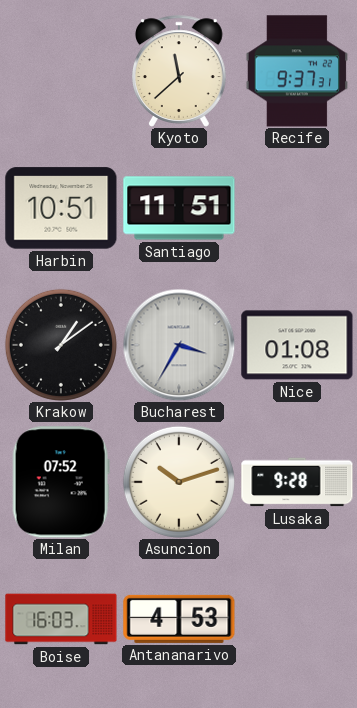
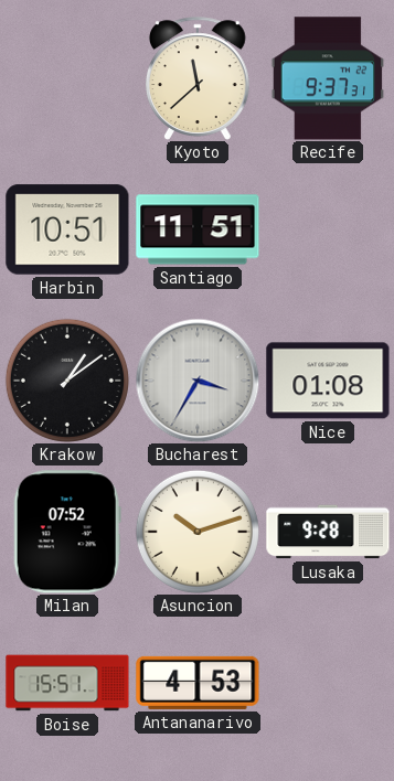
Boise: 16:03 -> 15:51 (67, 683)
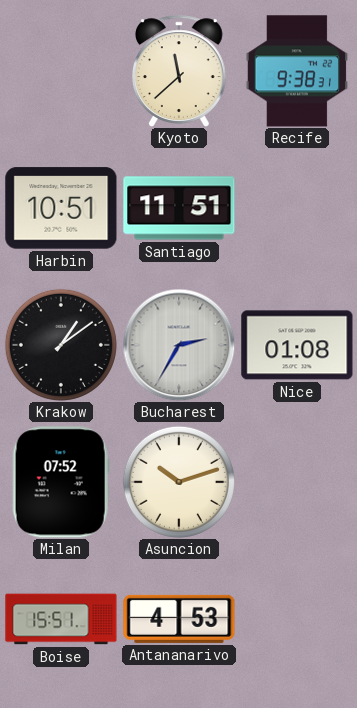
Recife: 9:37 -> 9:38 (297, 71)
Bucharest: 3:35 -> 2:35 (179, 345)
Lusaka: 9:28 -> none (328, 532)
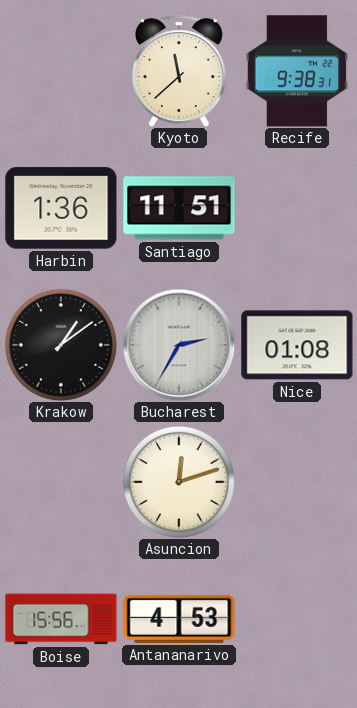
Harbin: 10:51 -> 1:36 (61, 208)
Milan: 07:52 -> none (61, 482)
Asuncion: 10:12 -> 12:12 (179, 482)
Boise: 15:51 -> 15:56 (61, 619)
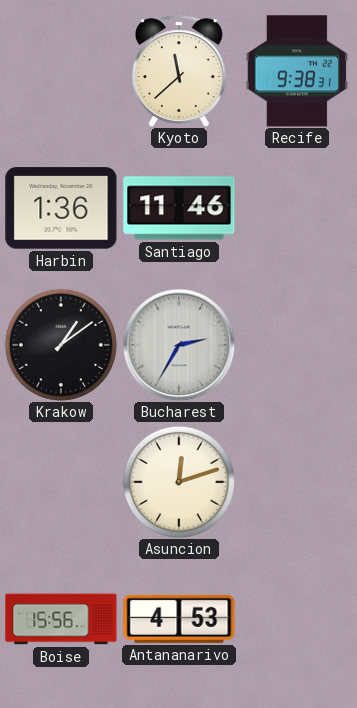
Santiago: 11:51 -> 11:46 (179, 208)
Nice: 01:08 -> none (297, 345)
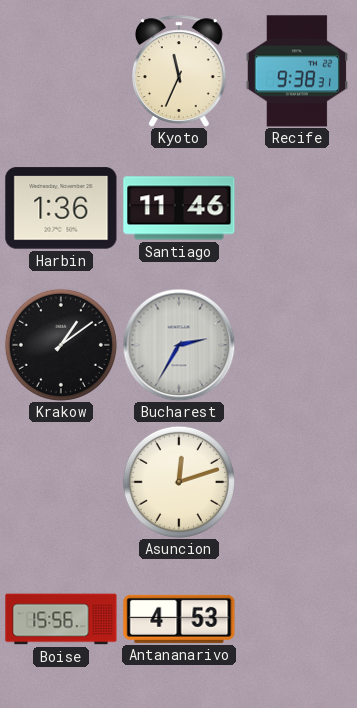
Kyoto: 11:38 -> 11:34 (180, 71)
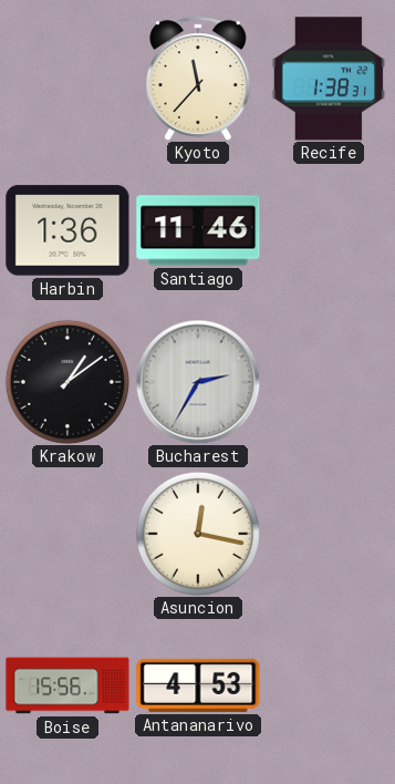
Kyoto: 11:34 -> 11:37 (199, 79)
Recife: 9:38 -> 1:38 (329, 79)
Asuncion: 12:12 -> 12:17 (198, 534)
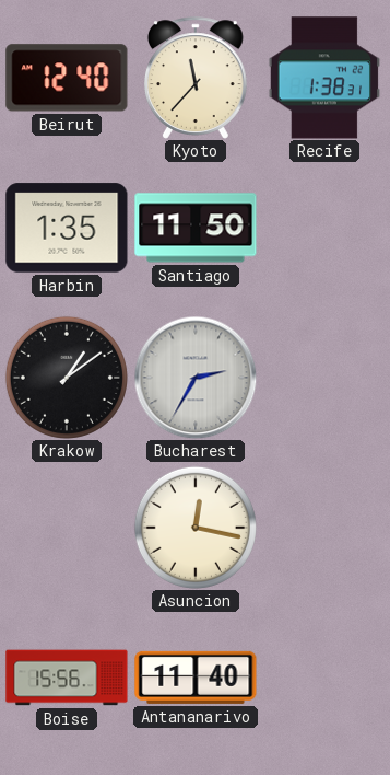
Beirut: none -> 12:40 (67, 78)
Harbin: 1:36 -> 1:35 (67, 228)
Santiago: 11:46 -> 11:50 (196, 228)
Antananarivo: 4:53 -> 11:40 (196, 678)
